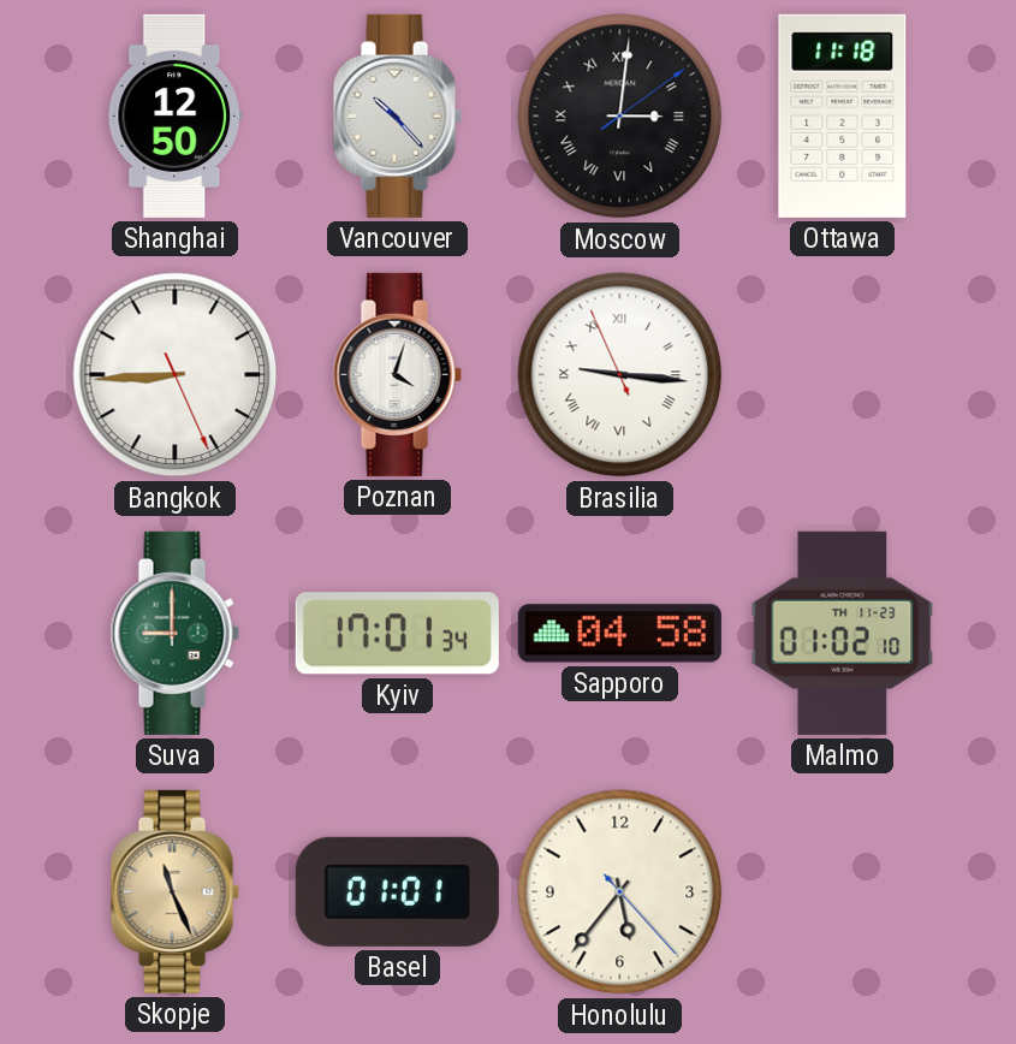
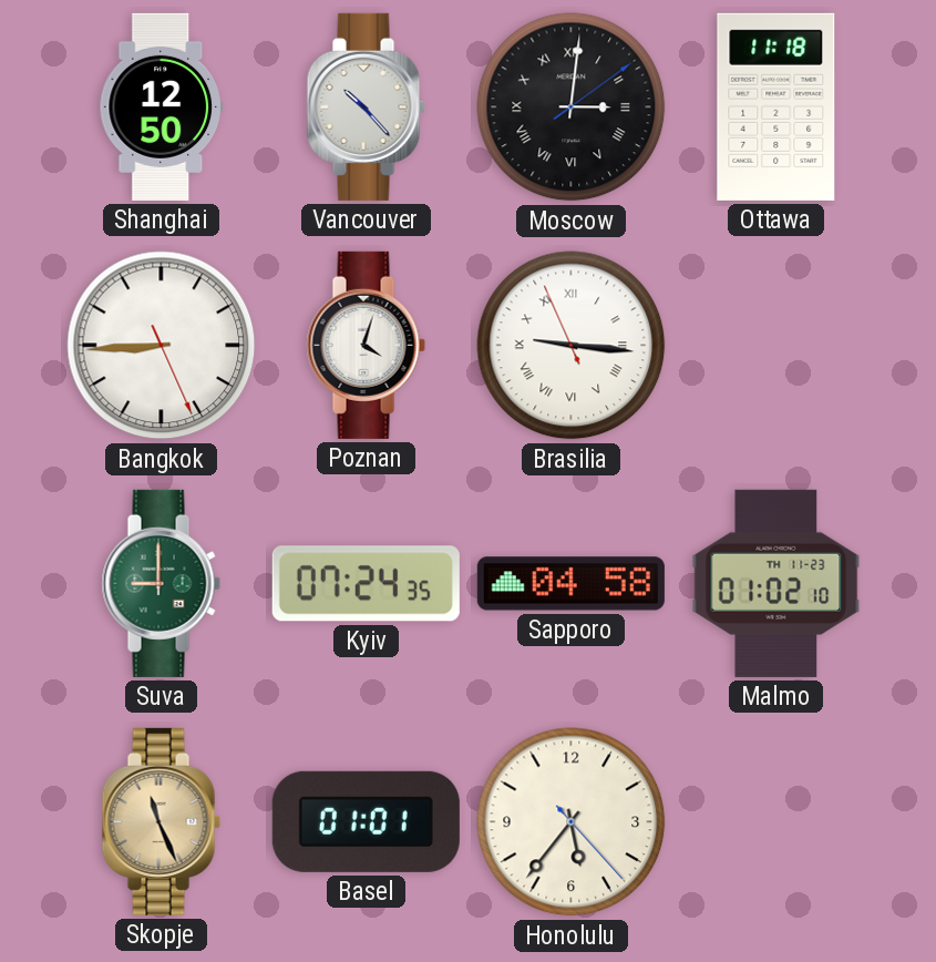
Kyiv: 17:01 -> 07:24 (366, 584)
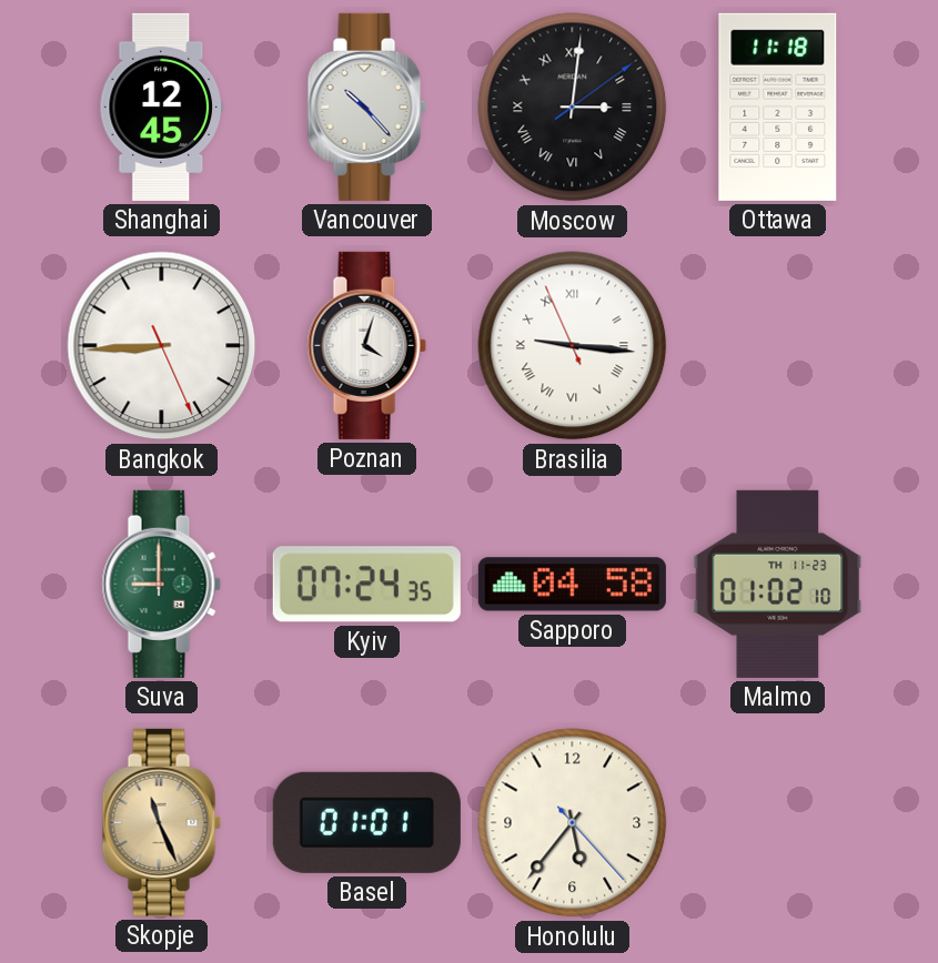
Shanghai: 12:50 -> 12:45 (161, 107)
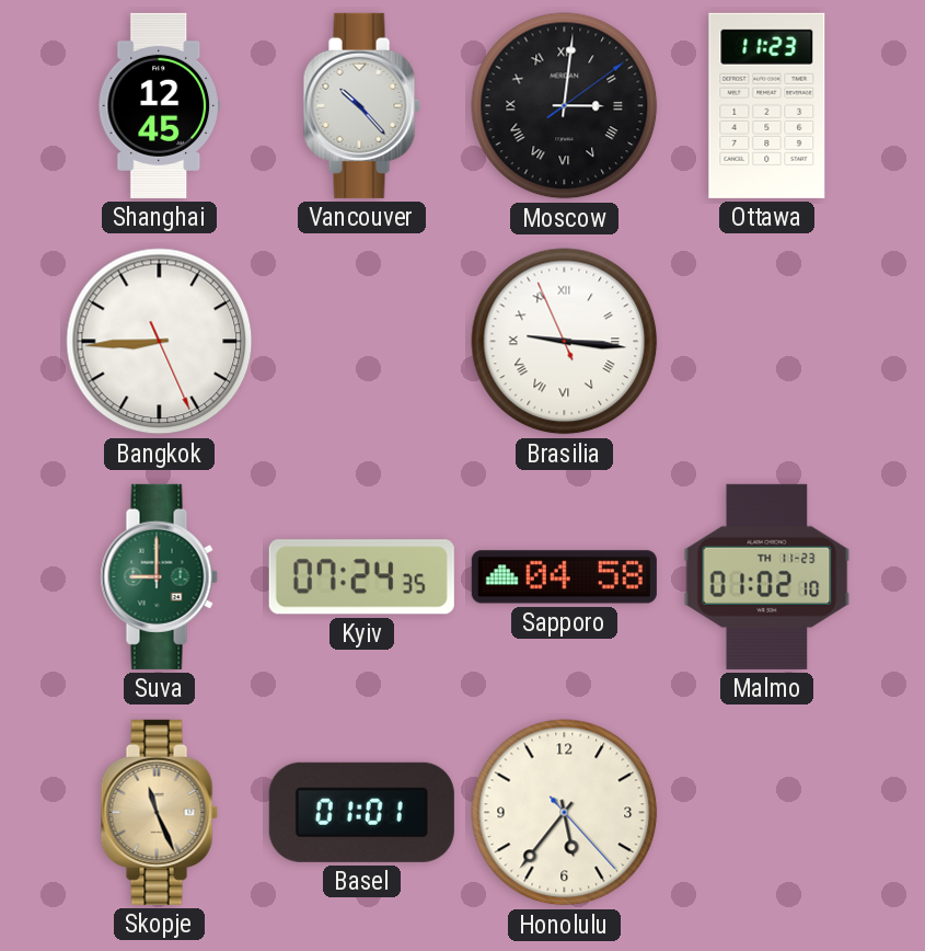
Ottawa: 11:18 -> 11:23 (767, 105)
Poznan: 4:03 -> none (366, 345)
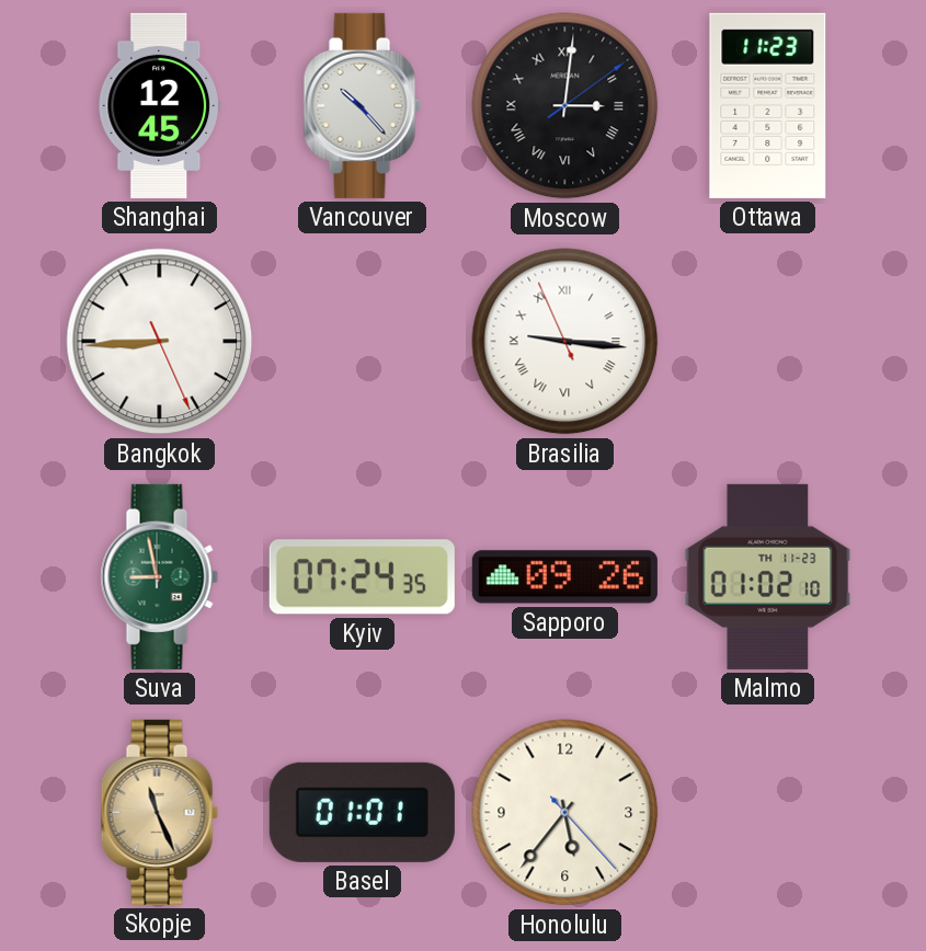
Suva: 9:00 -> 8:58 (159, 576)
Sapporo: 04:58 -> 09:26 (564, 577)
